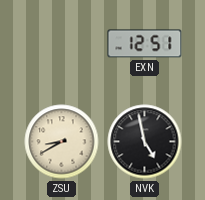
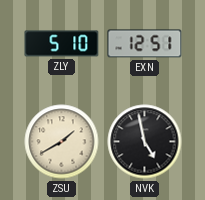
ZLY: none -> 5:10 (62, 44)
ZSU: 8:40 -> 1:40 (62, 142)
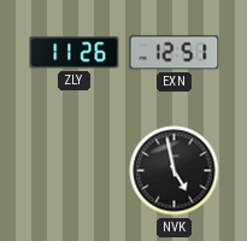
ZLY: 5:10 -> 11:26 (75, 53)
ZSU: 1:40 -> none (62, 142)
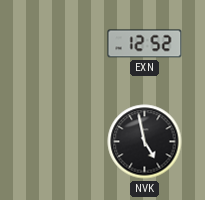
ZLY: 11:26 -> none (75, 53)
EXN: 12:51 -> 12:52 (145, 44)
